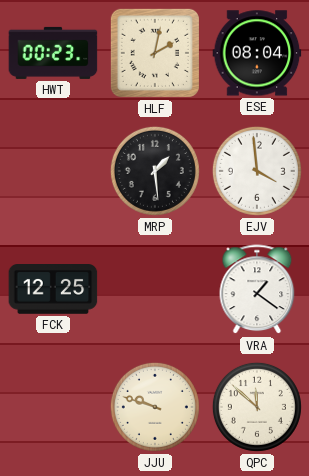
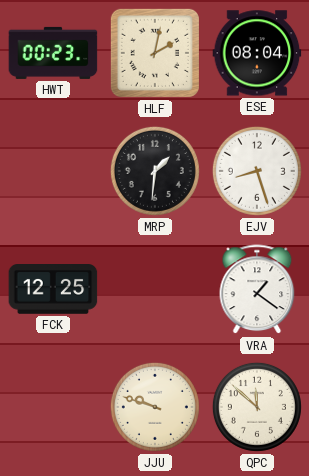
MRP: 1:29 -> 1:31 (155, 171)
EJV: 3:59 -> 8:27 (257, 171)
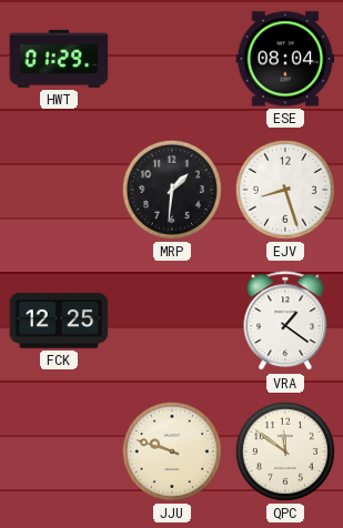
HWT: 00:23 -> 01:29 (59, 59)
HLF: 2:02 -> none (155, 53)
QPC: 11:52 -> 11:51 (285, 451)
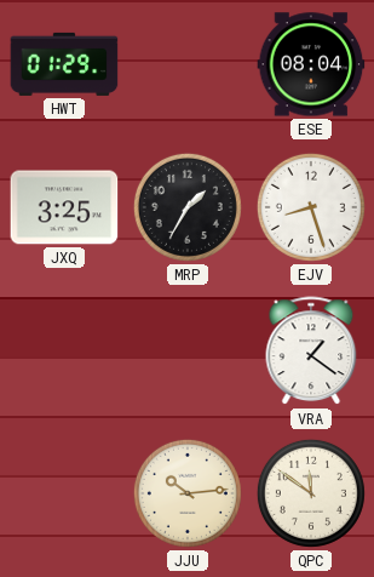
JXQ: none -> 3:25 (64, 207)
MRP: 1:31 -> 1:35 (188, 207)
FCK: 12:25 -> none (59, 322)
JJU: 9:48 -> 10:14 (188, 493)
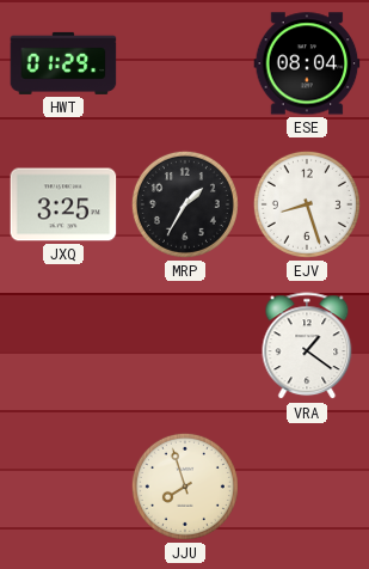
JJU: 10:14 -> 7:57 (185, 487)
QPC: 11:51 -> none (311, 493)
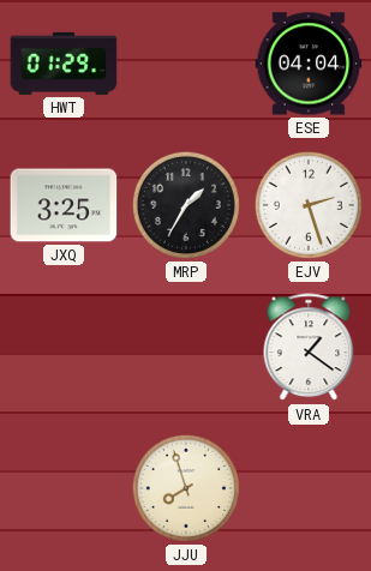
ESE: 08:04 -> 04:04 (309, 64)
EJV: 8:27 -> 2:27 (309, 205)
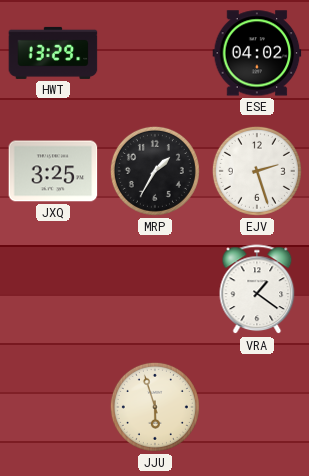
HWT: 01:29 -> 13:29 (53, 53)
ESE: 04:04 -> 04:02 (257, 53)
JJU: 7:57 -> 5:57 (155, 407)
